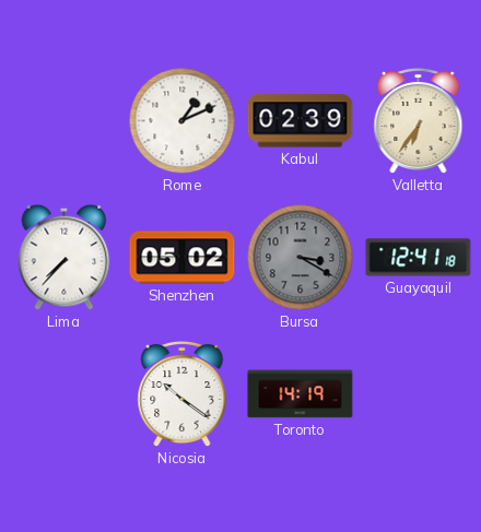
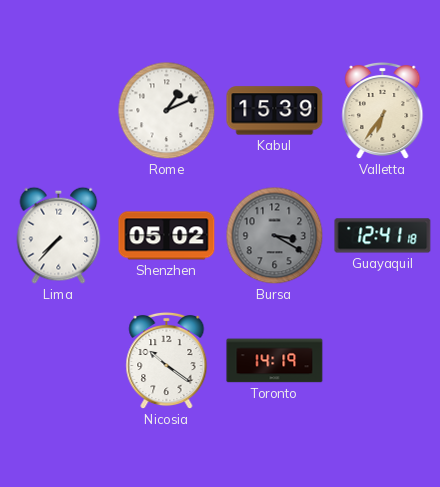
Kabul: 02:39 -> 15:39 (275, 111)
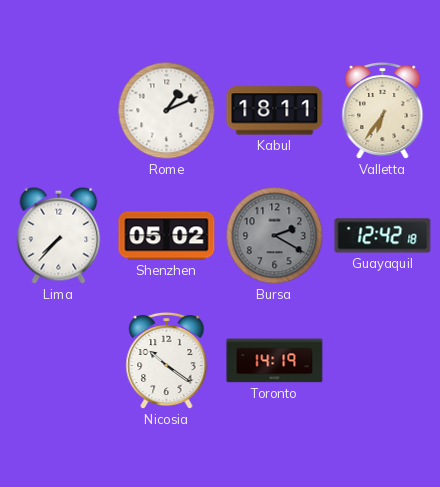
Kabul: 15:39 -> 18:11 (275, 111)
Bursa: 3:20 -> 2:20 (275, 236)
Guayaquil: 12:41 -> 12:42 (383, 236)
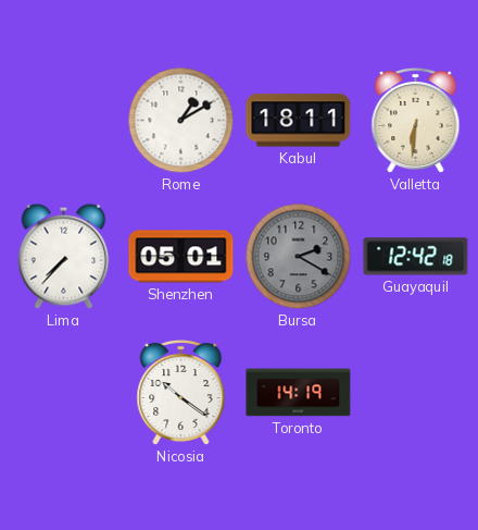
Rome: 1:11 -> 1:10 (181, 121)
Valletta: 6:36 -> 6:31 (416, 121)
Shenzhen: 05:02 -> 05:01 (181, 257)
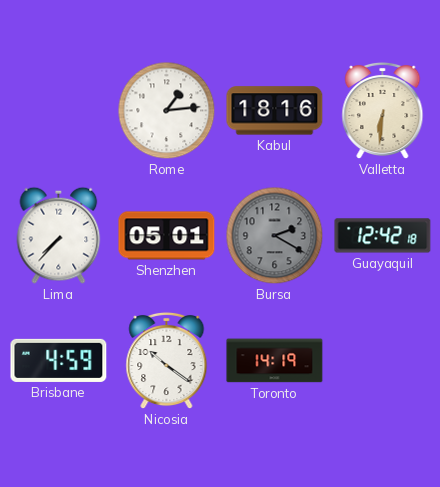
Rome: 1:10 -> 1:14 (167, 111)
Kabul: 18:11 -> 18:16 (275, 111)
Brisbane: none -> 4:59 (59, 360)
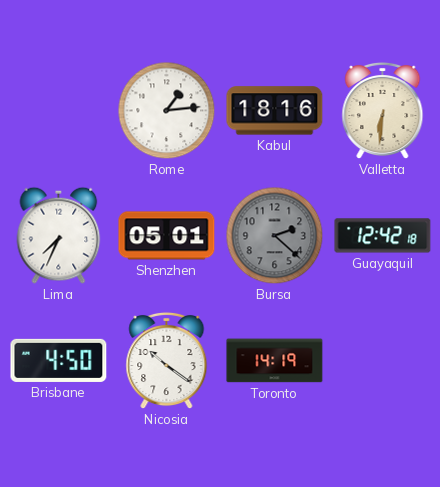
Lima: 7:37 -> 7:34 (59, 235)
Bursa: 2:20 -> 2:22 (275, 236)
Brisbane: 4:59 -> 4:50 (59, 360)
